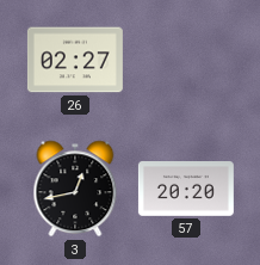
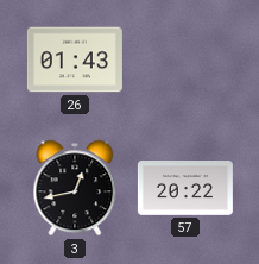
26: 02:27 -> 01:43 (75, 59)
57: 20:20 -> 20:22 (185, 189)
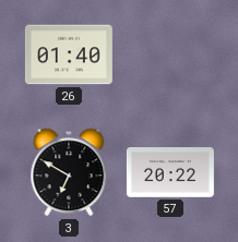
26: 01:43 -> 01:40 (69, 55)
3: 12:43 -> 6:50 (69, 172)
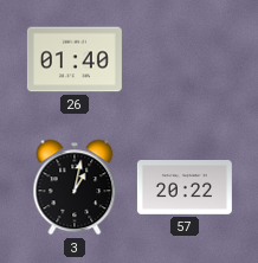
3: 6:50 -> 1:02 (75, 187)
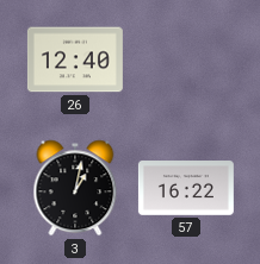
26: 01:40 -> 12:40 (75, 59)
57: 20:22 -> 16:22 (186, 189)
